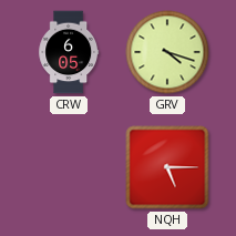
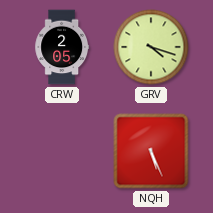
CRW: 6:05 -> 2:05 (62, 47)
NQH: 5:15 -> 5:26 (151, 151)
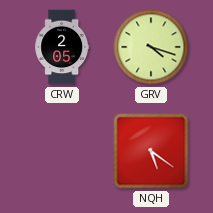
NQH: 5:26 -> 5:21 (151, 151)
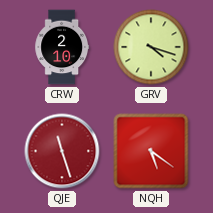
CRW: 2:05 -> 2:10 (62, 47)
QJE: none -> 11:27 (62, 151)
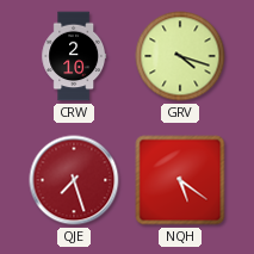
QJE: 11:27 -> 7:27 (74, 180)
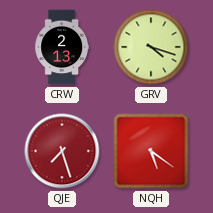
CRW: 2:10 -> 2:13 (62, 47)
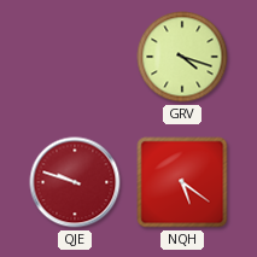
CRW: 2:13 -> none (62, 47)
QJE: 7:27 -> 9:48 (75, 182)
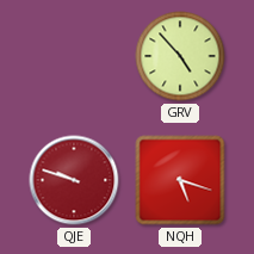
GRV: 4:18 -> 4:53 (180, 56)
NQH: 5:21 -> 5:18 (180, 180)
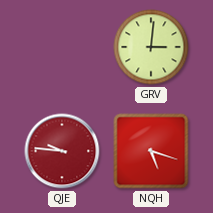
GRV: 4:53 -> 3:01 (151, 47)
QJE: 9:48 -> 9:46 (62, 151)
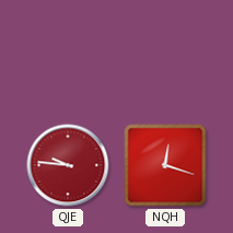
GRV: 3:01 -> none (151, 47)
NQH: 5:18 -> 12:18 (165, 165)
